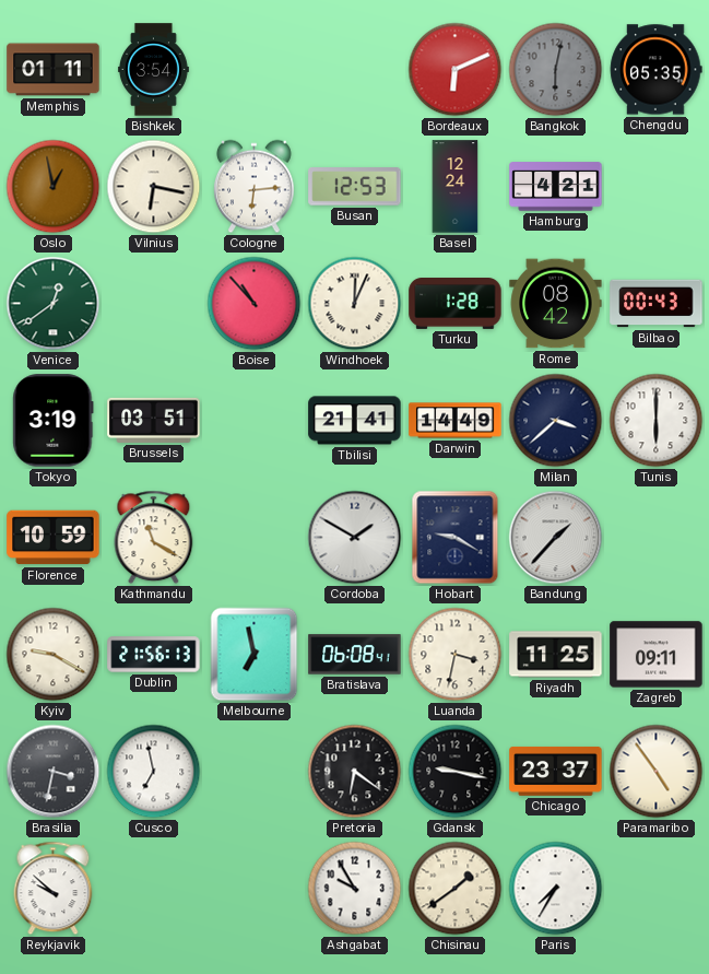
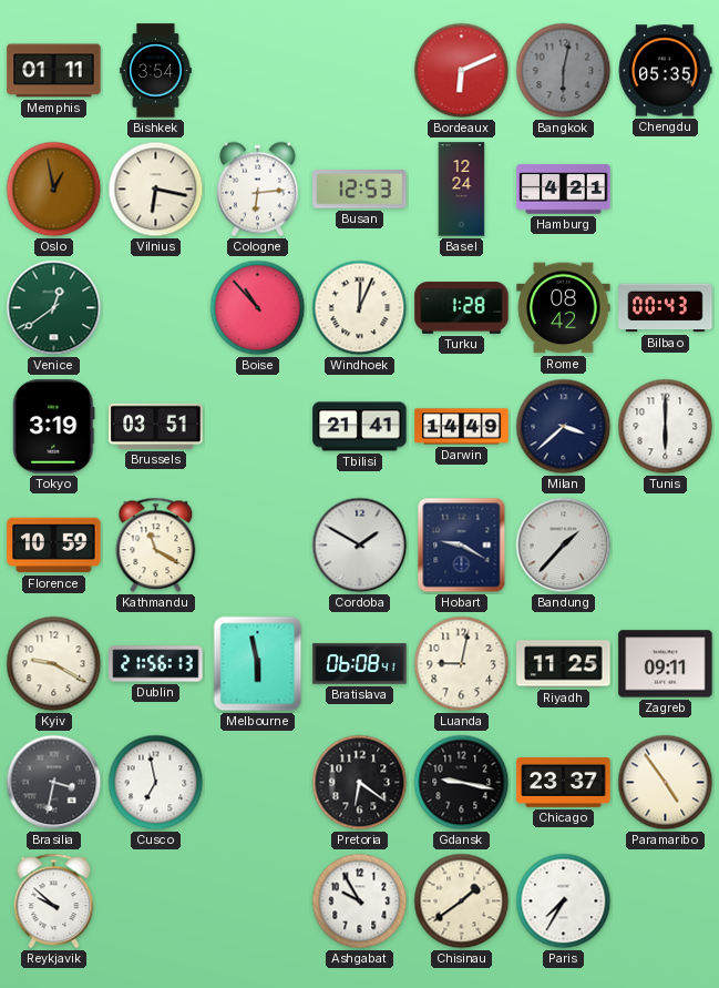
Melbourne: 6:58 -> 5:58 (258, 664)
Luanda: 3:32 -> 9:02 (462, 664)
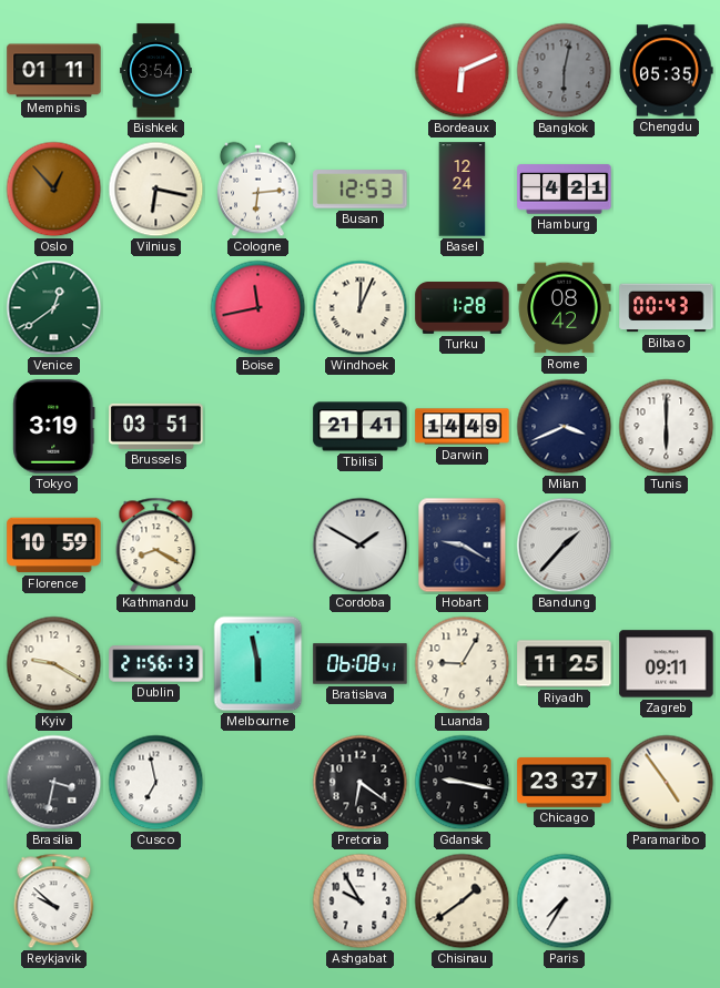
Oslo: 12:58 -> 12:53 (54, 190)
Boise: 10:53 -> 11:43 (258, 308)
Milan: 3:38 -> 3:41 (565, 427)
Kathmandu: 11:20 -> 8:20 (156, 546)
Luanda: 9:02 -> 9:05 (463, 664)
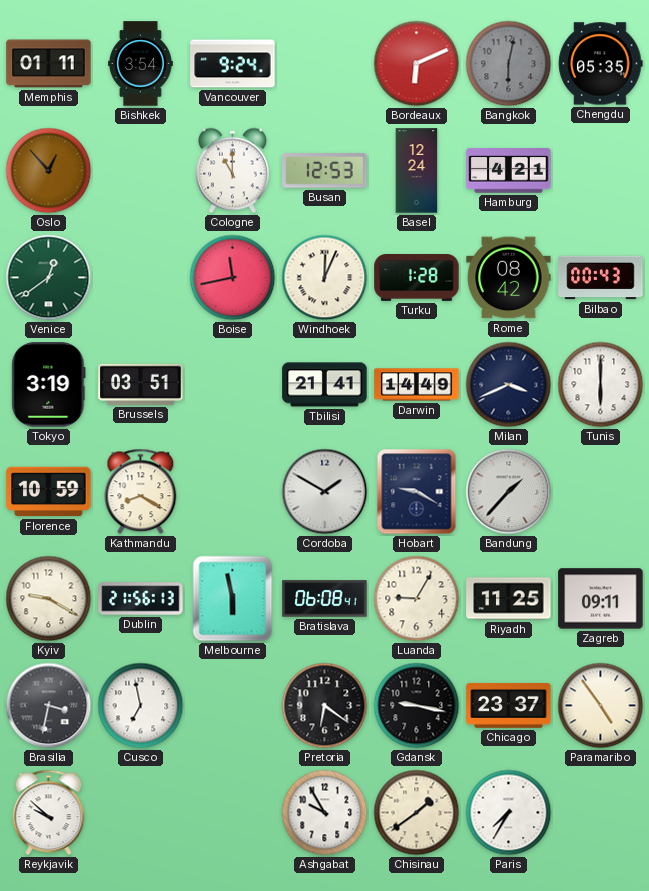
Vancouver: none -> 9:24 (233, 64)
Vilnius: 6:17 -> none (156, 190)
Cologne: 6:14 -> 11:00 (233, 171)
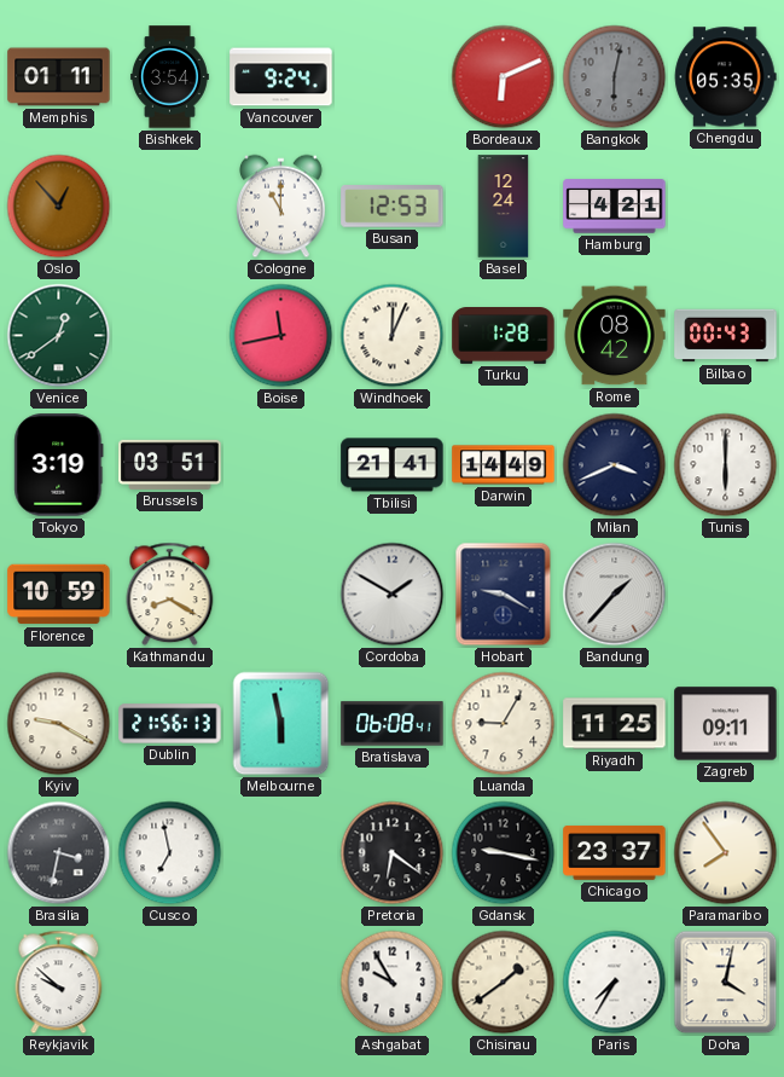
Paramaribo: 4:54 -> 7:54 (726, 853)
Doha: none -> 4:02 (726, 983)
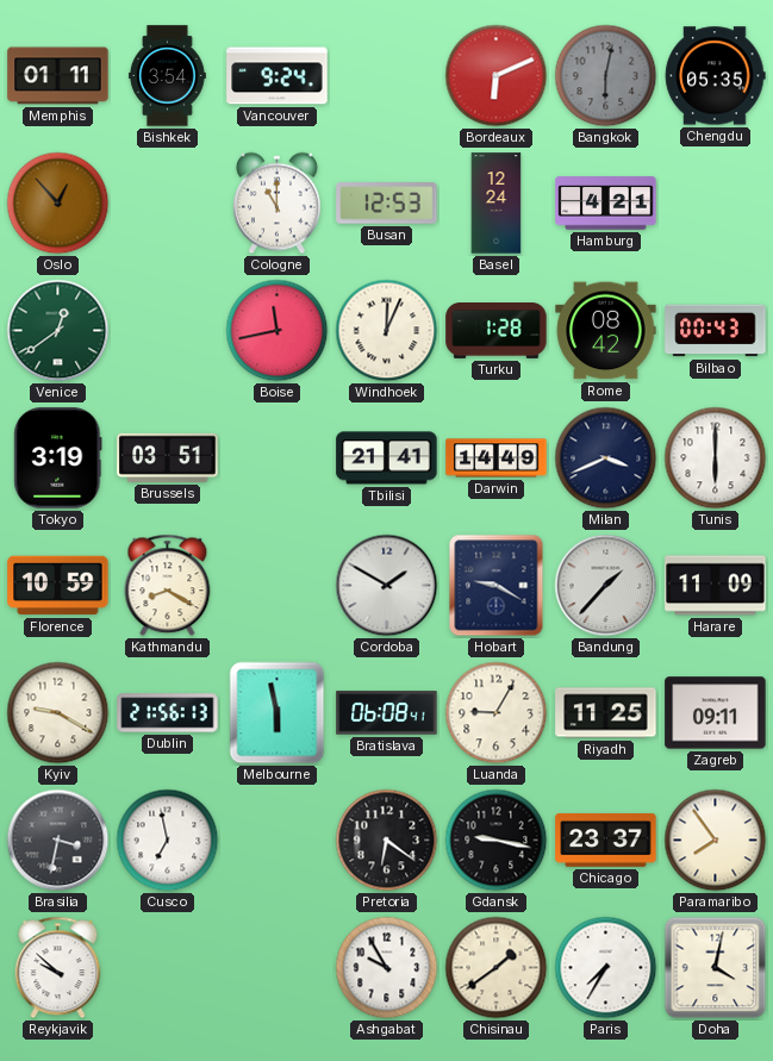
Harare: none -> 11:09 (716, 586)
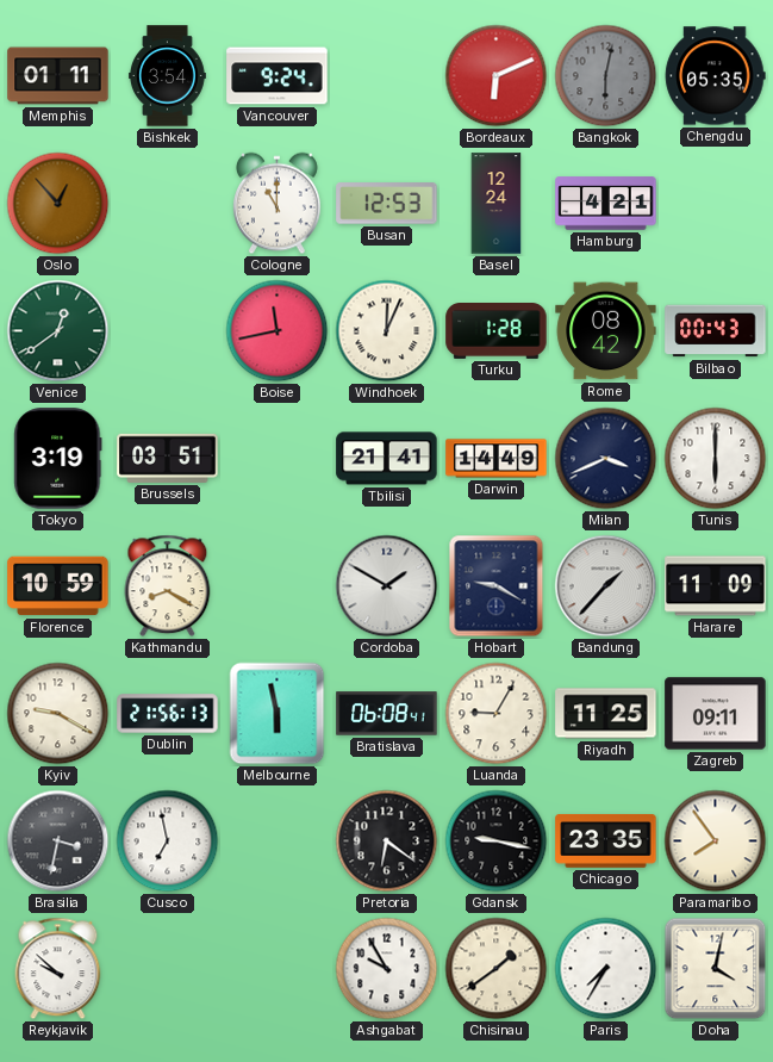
Chicago: 23:37 -> 23:35 (606, 840)
